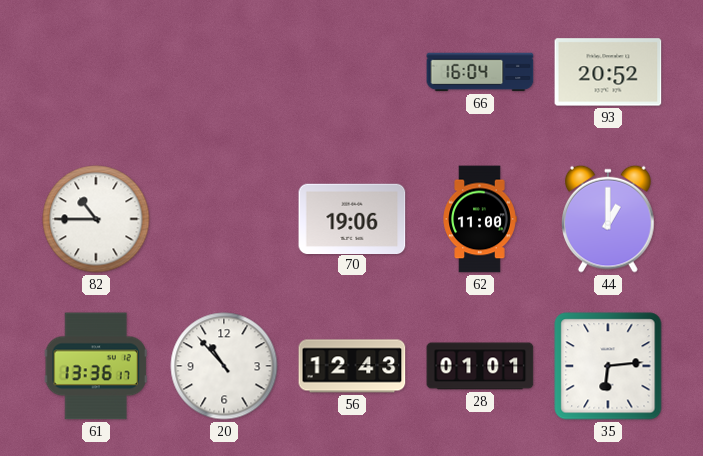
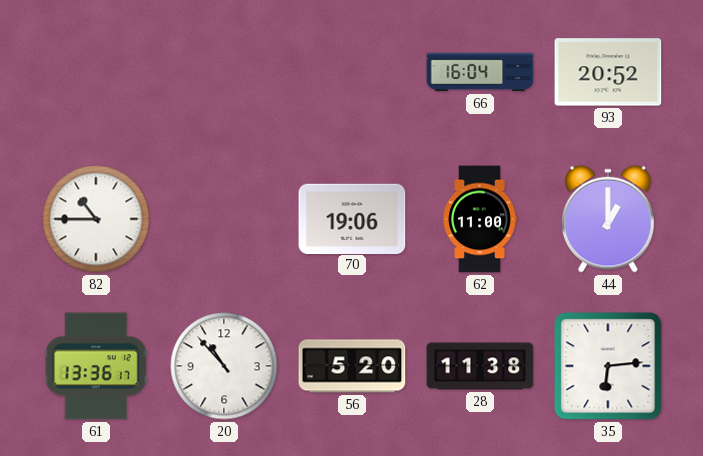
56: 12:43 -> 5:20 (352, 366)
28: 01:01 -> 11:38 (480, 366)
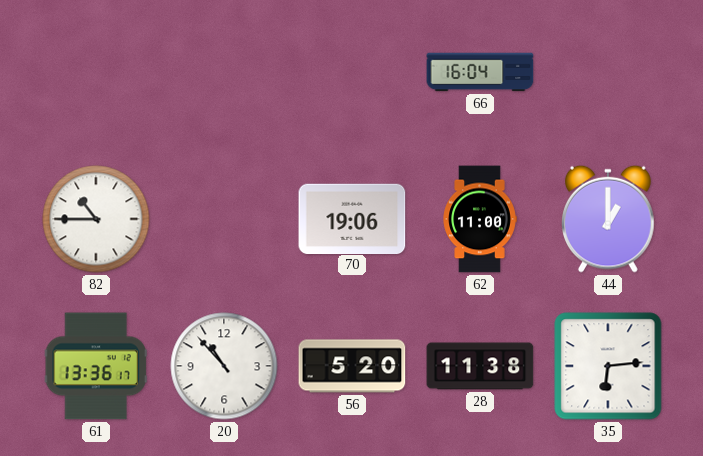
93: 20:52 -> none (608, 72)
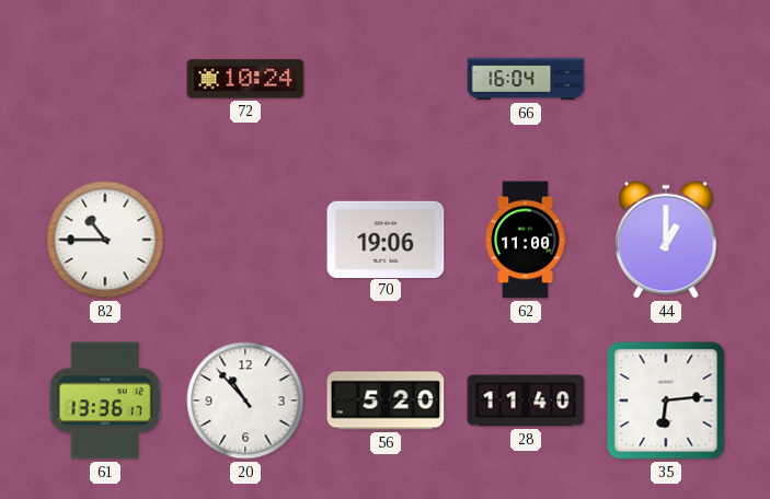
72: none -> 10:24 (245, 79)
28: 11:38 -> 11:40 (526, 401)
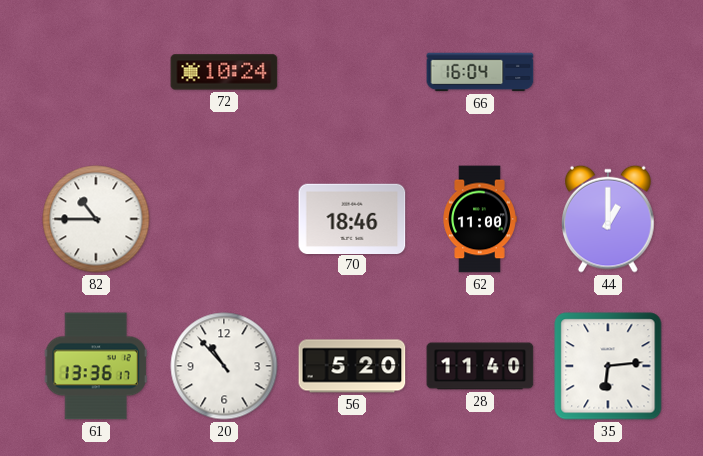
70: 19:06 -> 18:46 (352, 218)
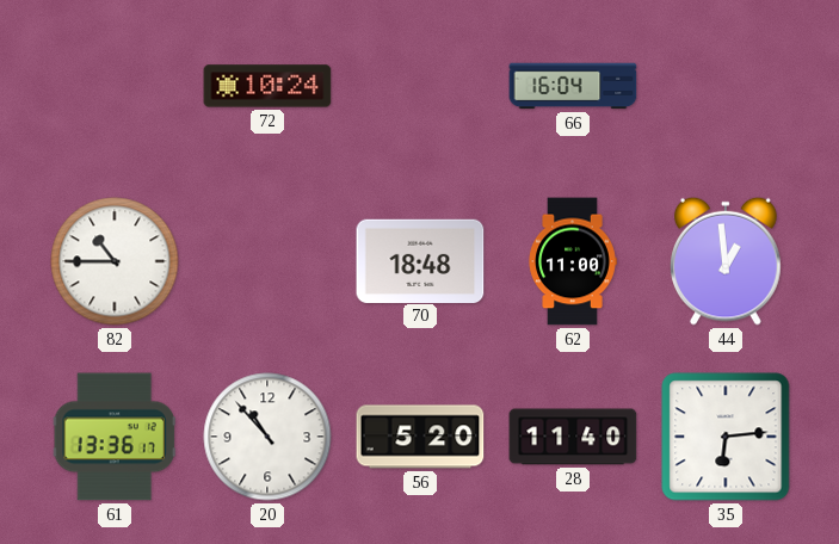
70: 18:46 -> 18:48 (420, 260)
44: 1:00 -> 12:59 (727, 261)
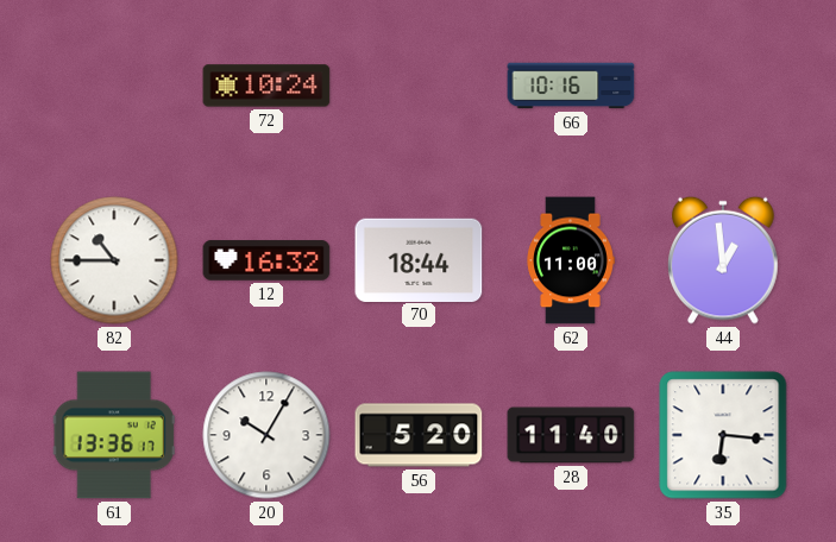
66: 16:04 -> 10:16 (571, 86)
12: none -> 16:32 (266, 260)
70: 18:48 -> 18:44 (419, 259)
20: 10:53 -> 10:05 (266, 435)
35: 6:14 -> 6:16 (723, 435)
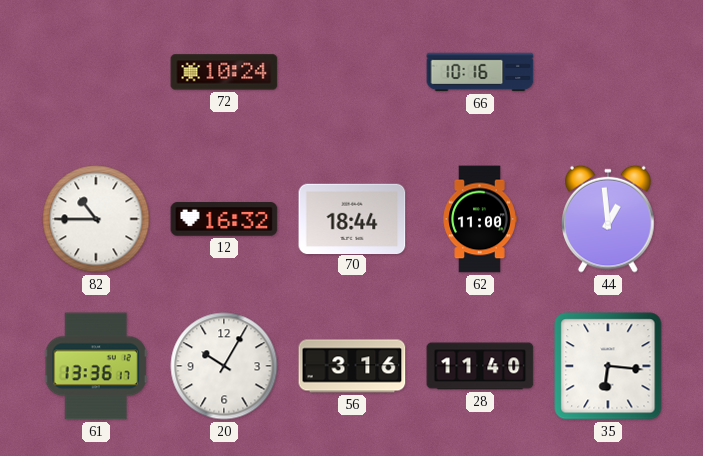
56: 5:20 -> 3:16 (352, 366)
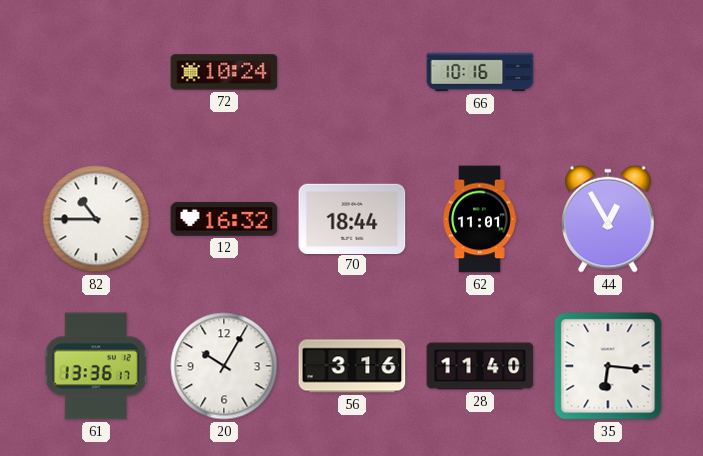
62: 11:00 -> 11:01 (480, 219)
44: 12:59 -> 12:55 (609, 219)
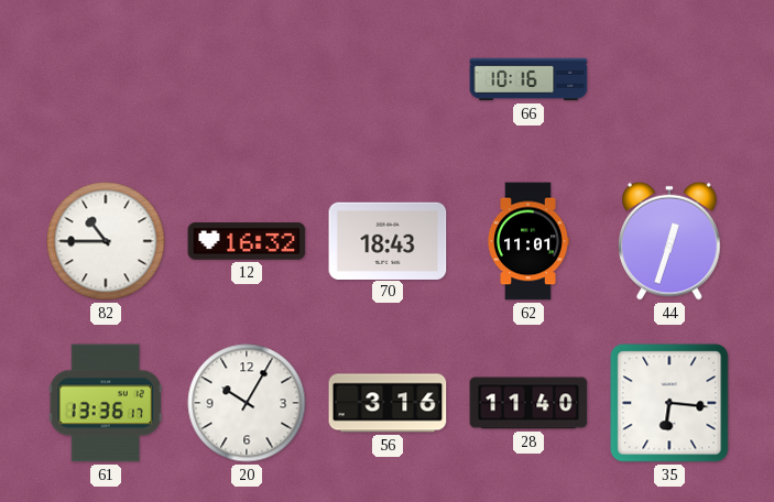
72: 10:24 -> none (224, 72)
70: 18:44 -> 18:43 (388, 240)
44: 12:55 -> 12:33 (671, 241)
